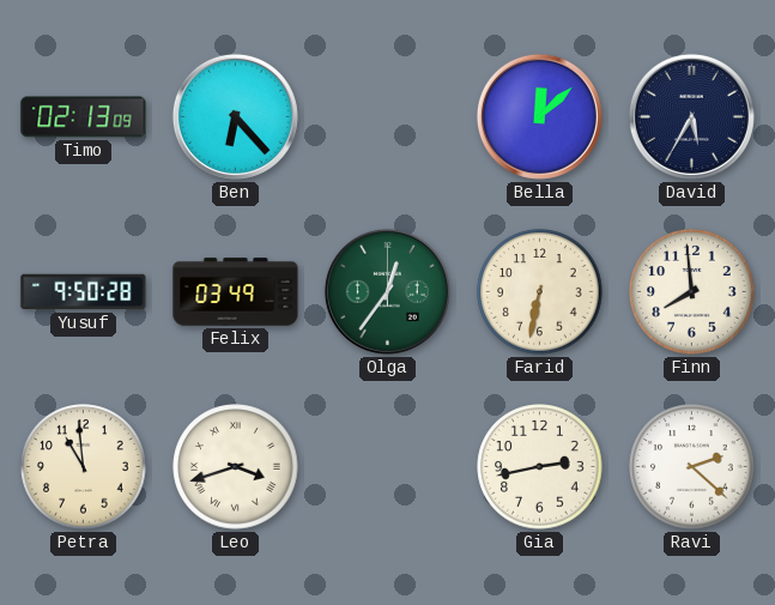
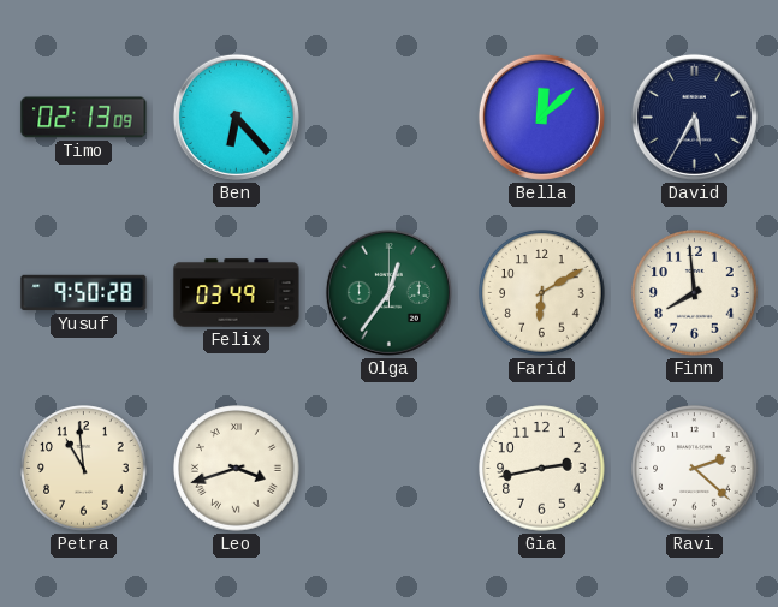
Farid: 6:32 -> 6:10 (542, 293)
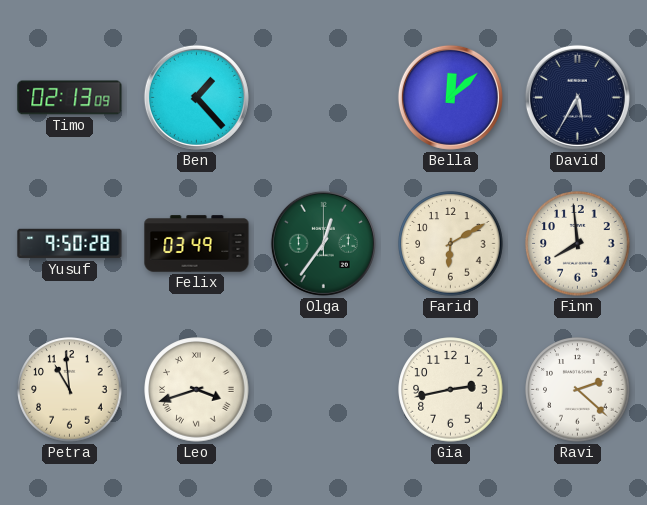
Ben: 6:23 -> 1:23 (196, 97)
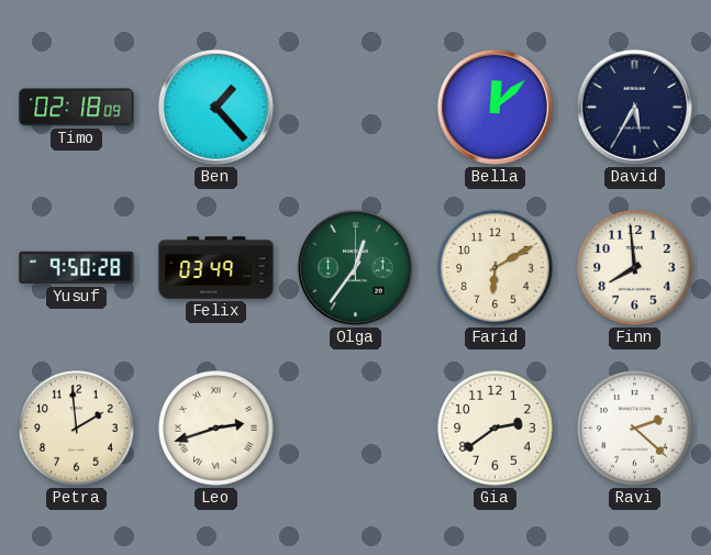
Timo: 02:13 -> 02:18 (77, 108)
Petra: 10:59 -> 1:59 (77, 429)
Leo: 3:42 -> 2:42 (216, 429)
Gia: 2:43 -> 2:39 (496, 429)
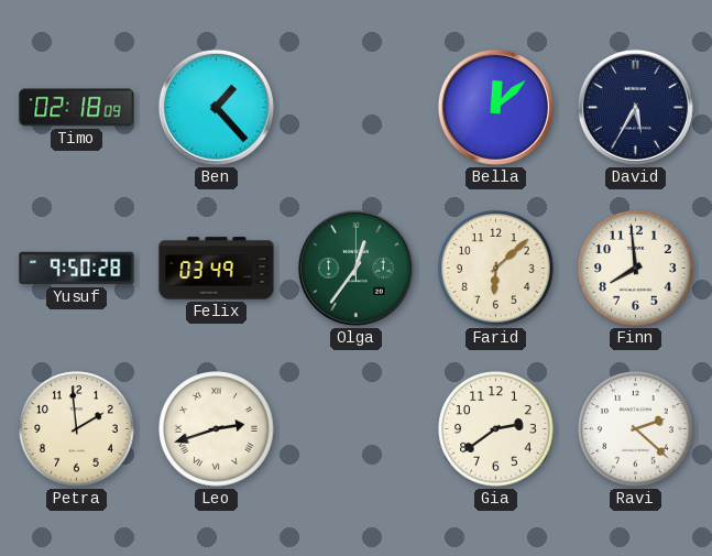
Farid: 6:10 -> 6:08 (496, 269)
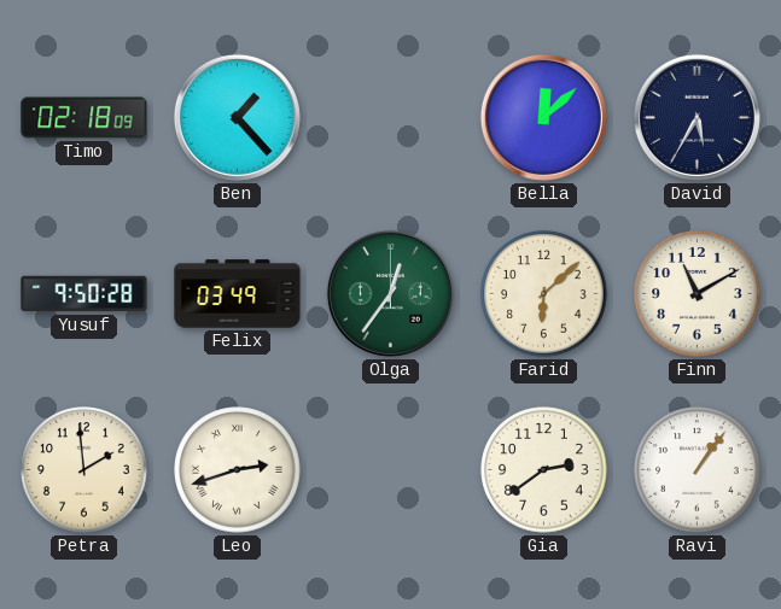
Finn: 7:59 -> 11:10 (698, 294)
Ravi: 2:22 -> 1:06 (698, 470)
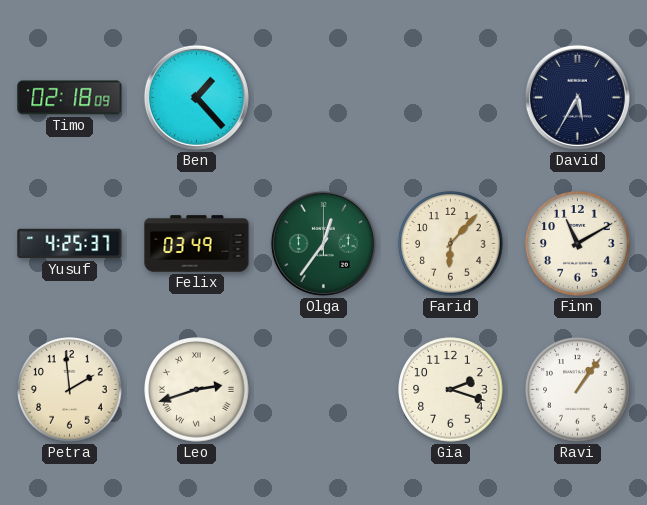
Bella: 12:08 -> none (543, 117)
Yusuf: 9:50 -> 4:25 (70, 244)
Farid: 6:08 -> 6:07 (451, 244)
Gia: 2:39 -> 2:18 (451, 390)
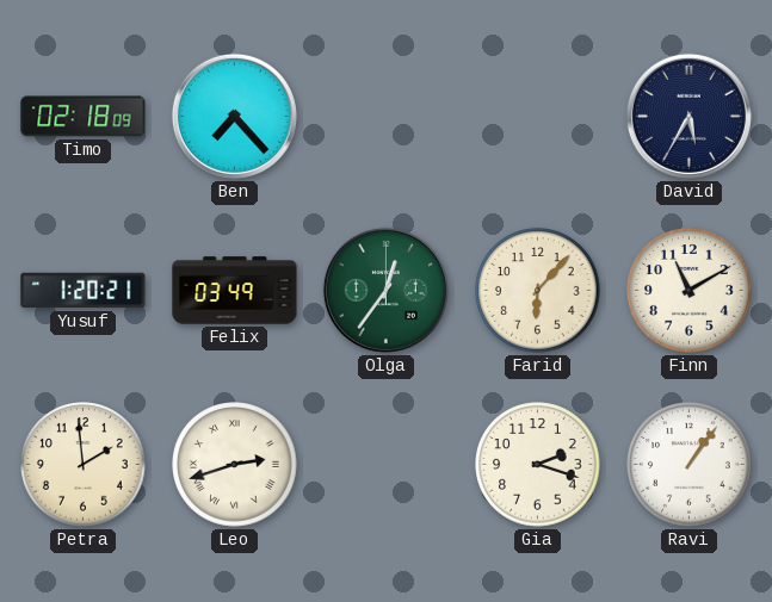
Ben: 1:23 -> 7:23 (234, 116)
Yusuf: 4:25 -> 1:20 (84, 291)
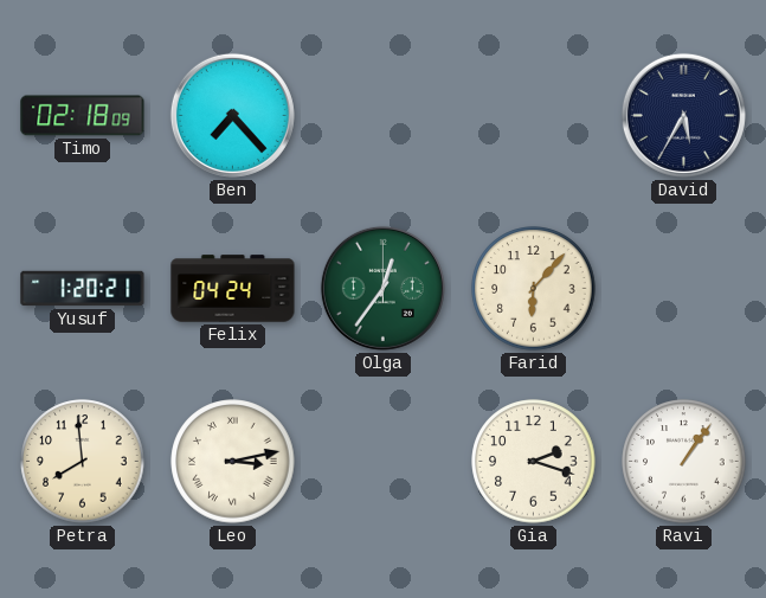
Felix: 03:49 -> 04:24 (233, 289)
Finn: 11:10 -> none (690, 291)
Petra: 1:59 -> 7:59 (83, 462)
Leo: 2:42 -> 3:13 (233, 462)
